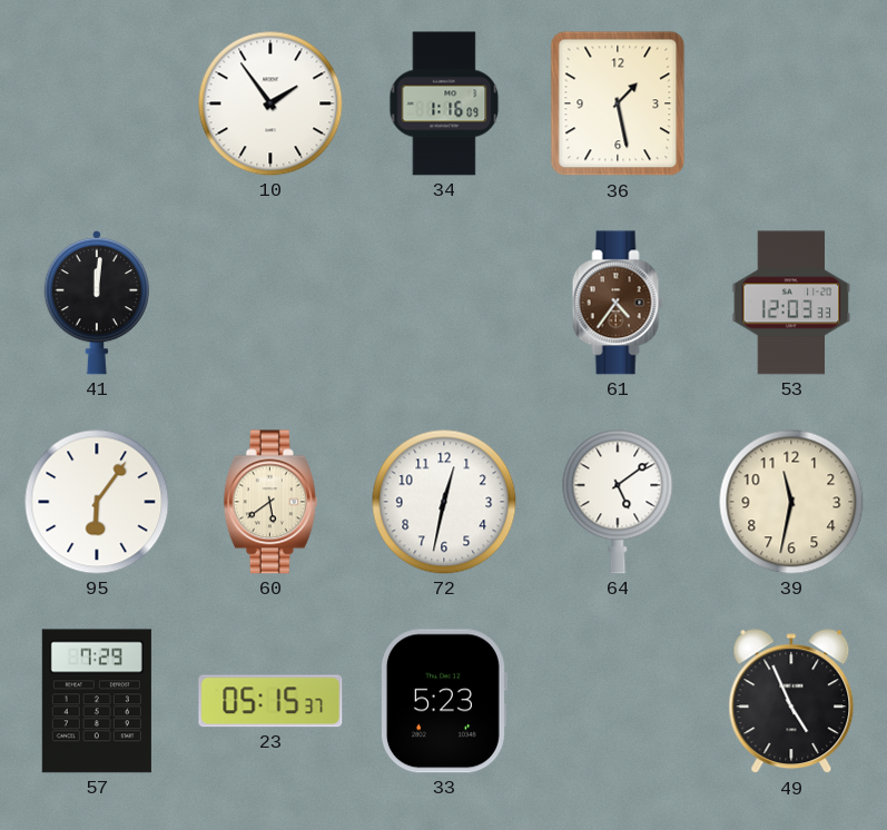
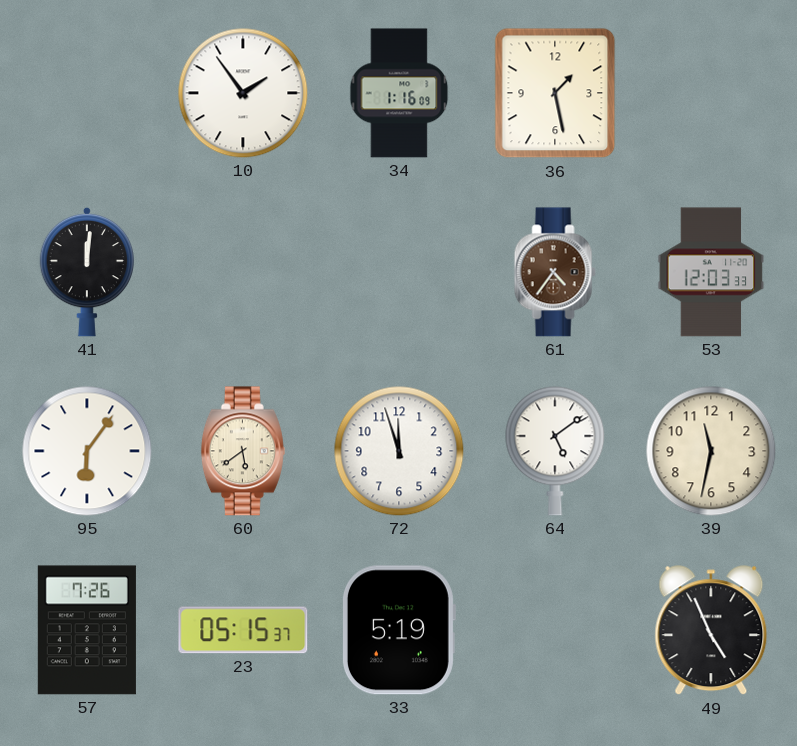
72: 12:32 -> 11:57 (399, 451)
57: 7:29 -> 7:26 (87, 630)
33: 5:23 -> 5:19 (398, 630)
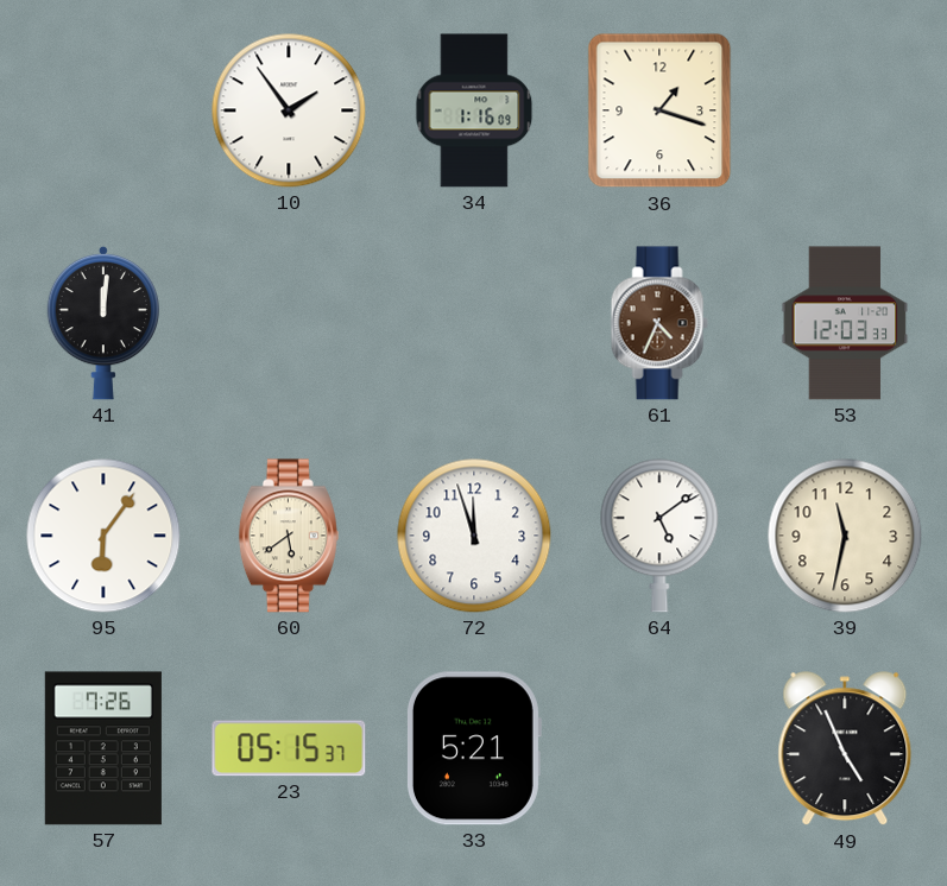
36: 1:28 -> 1:18 (659, 110)
61: 4:36 -> 4:34 (659, 323)
33: 5:19 -> 5:21 (473, 748)
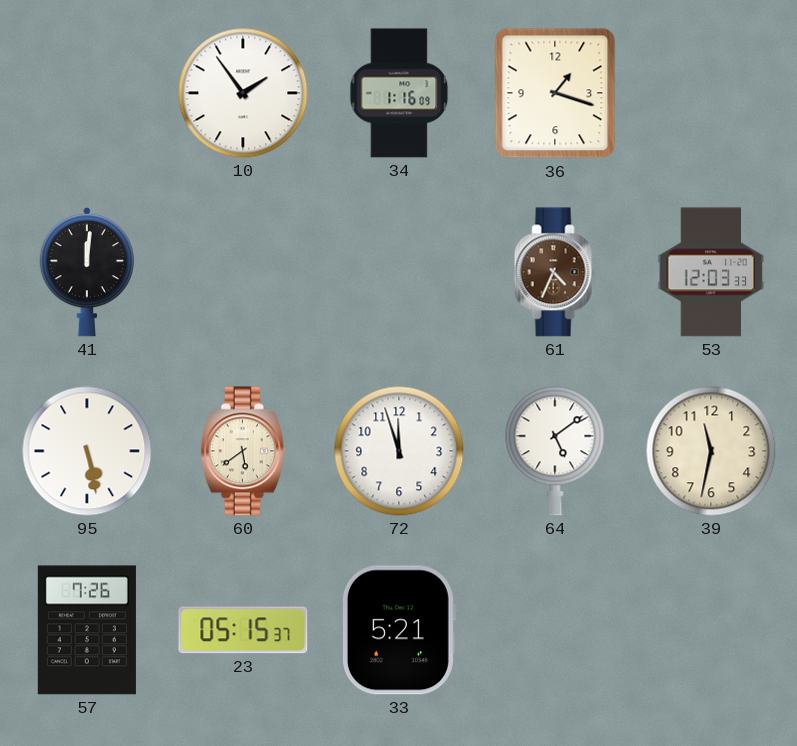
95: 6:06 -> 5:28 (87, 451)
49: 4:56 -> none (845, 749)
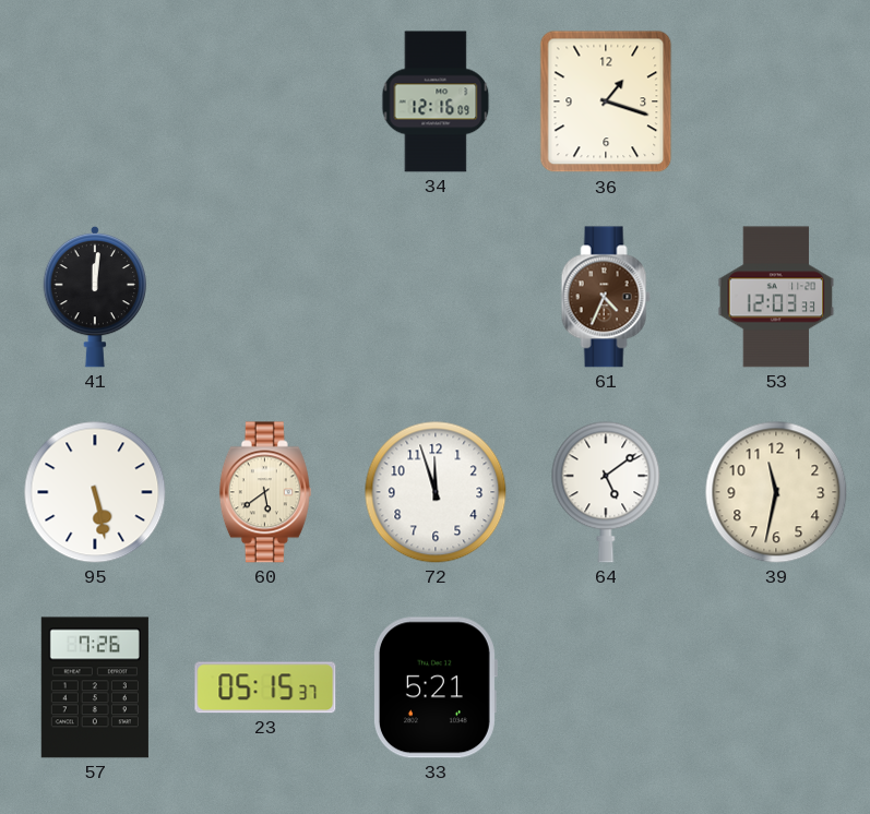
10: 1:54 -> none (243, 93)
34: 1:16 -> 12:16 (436, 101)
